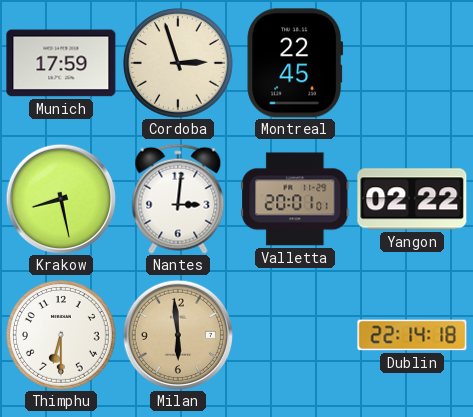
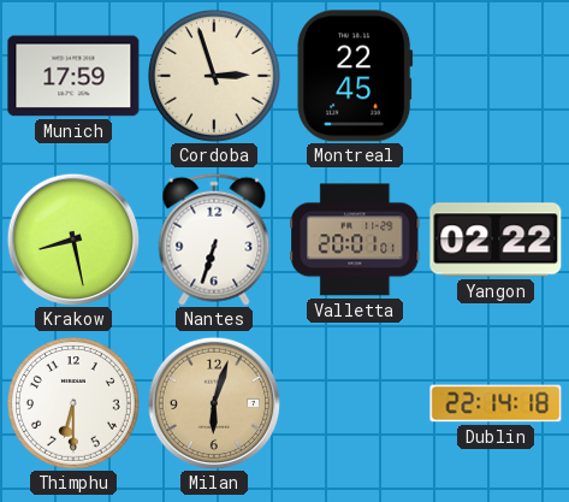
Nantes: 3:01 -> 6:33 (214, 240)
Milan: 5:59 -> 6:03 (213, 402)
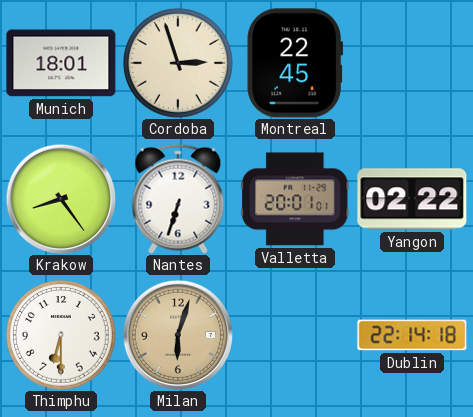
Munich: 17:59 -> 18:01 (61, 63)
Krakow: 8:28 -> 8:24 (60, 198)
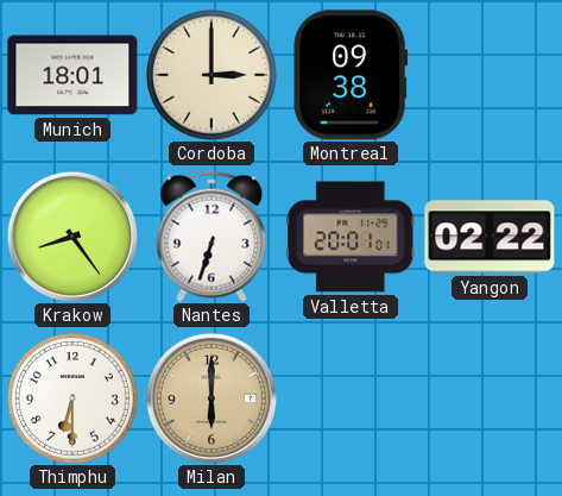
Cordoba: 2:57 -> 3:00 (213, 76)
Montreal: 22:45 -> 09:38 (351, 75)
Milan: 6:03 -> 6:00 (210, 397)
Dublin: 22:14 -> none (412, 335)
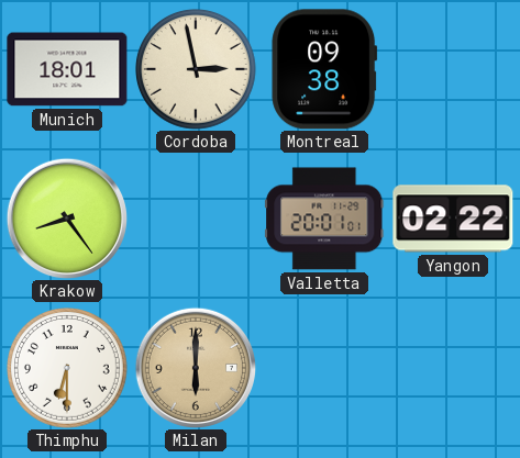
Cordoba: 3:00 -> 2:58 (197, 70)
Nantes: 6:33 -> none (211, 237)
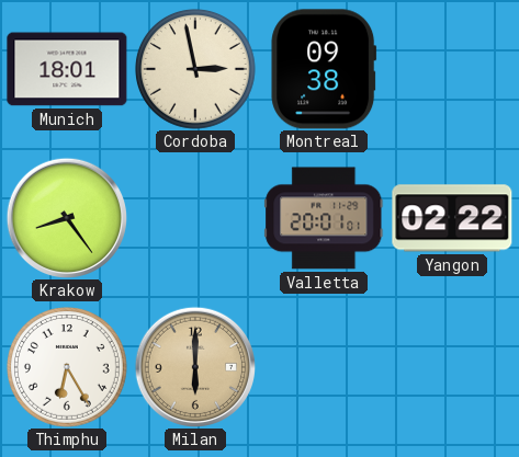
Thimphu: 6:30 -> 6:25 (68, 368)
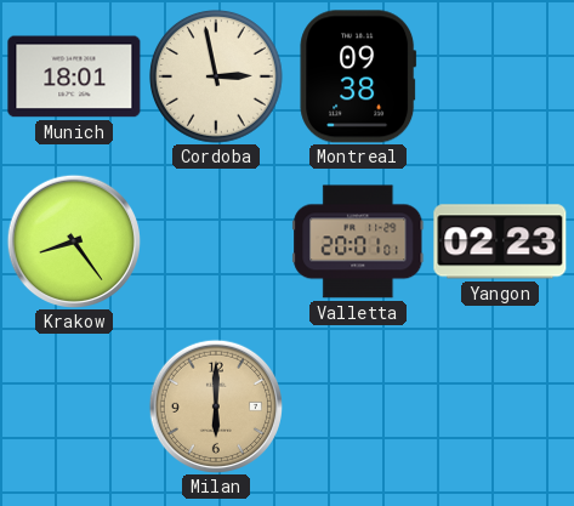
Yangon: 02:22 -> 02:23 (500, 241)
Thimphu: 6:25 -> none (68, 368)
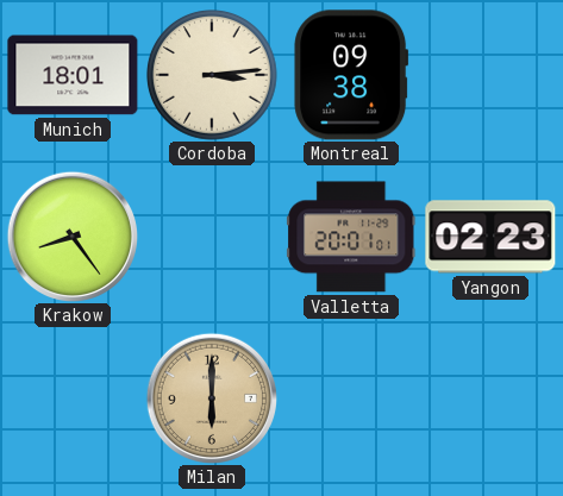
Cordoba: 2:58 -> 3:14 (213, 76)
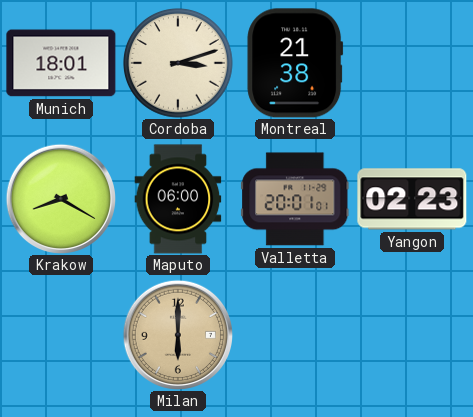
Cordoba: 3:14 -> 3:12 (179, 64)
Montreal: 09:38 -> 21:38 (295, 63)
Krakow: 8:24 -> 8:20 (60, 198)
Maputo: none -> 06:00 (178, 199)
